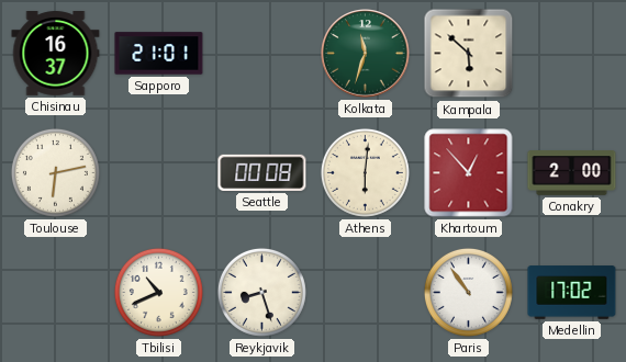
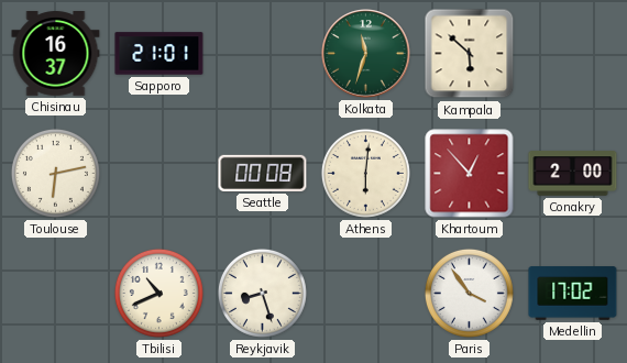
Paris: 10:54 -> 3:54 (469, 293)
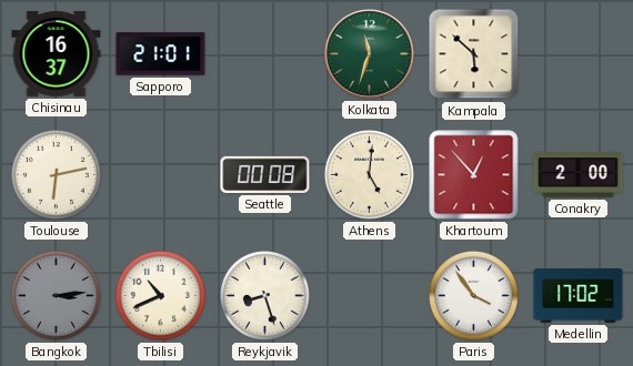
Athens: 6:01 -> 5:01 (369, 174)
Bangkok: none -> 3:14 (56, 295)
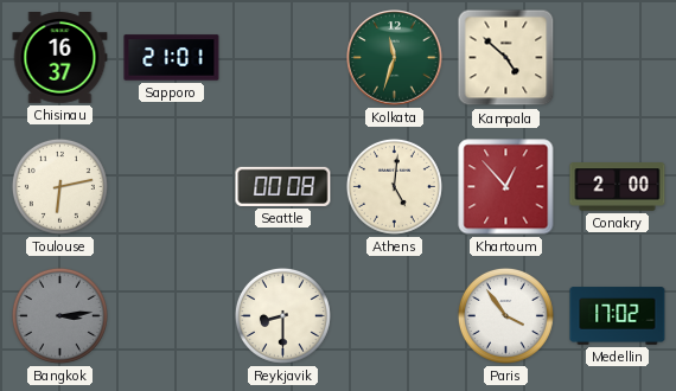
Kampala: 5:52 -> 4:52 (506, 58)
Tbilisi: 10:41 -> none (160, 295)
Reykjavik: 8:27 -> 8:30 (282, 315)
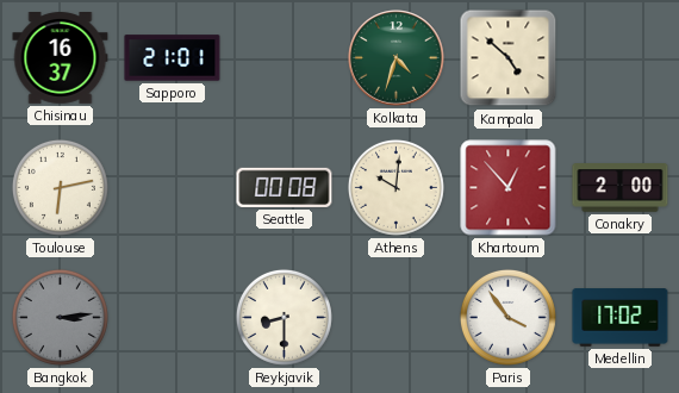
Kolkata: 11:33 -> 4:33 (397, 58)
Athens: 5:01 -> 10:01 (395, 187)
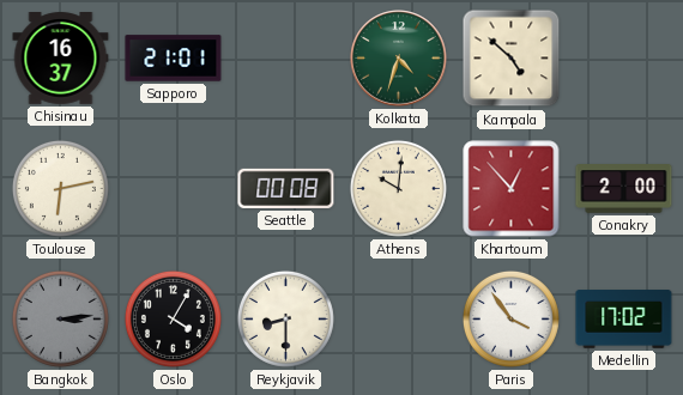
Oslo: none -> 4:05 (173, 318)
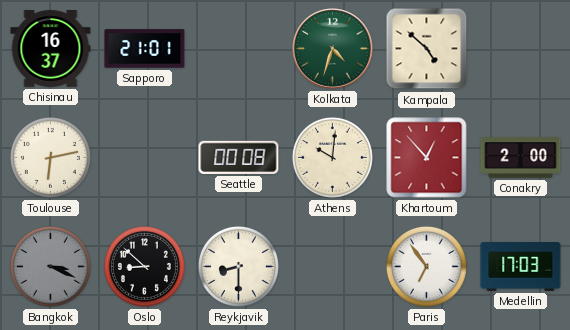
Bangkok: 3:14 -> 3:19 (50, 266)
Oslo: 4:05 -> 8:52 (144, 266)
Paris: 3:54 -> 6:54 (426, 266)
Medellin: 17:02 -> 17:03 (521, 267)
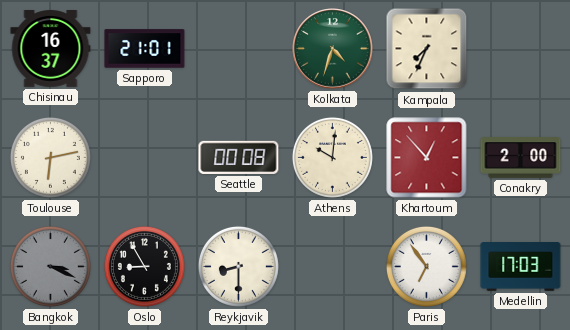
Kampala: 4:52 -> 7:34 (427, 49)
Oslo: 8:52 -> 8:55 (144, 266)
